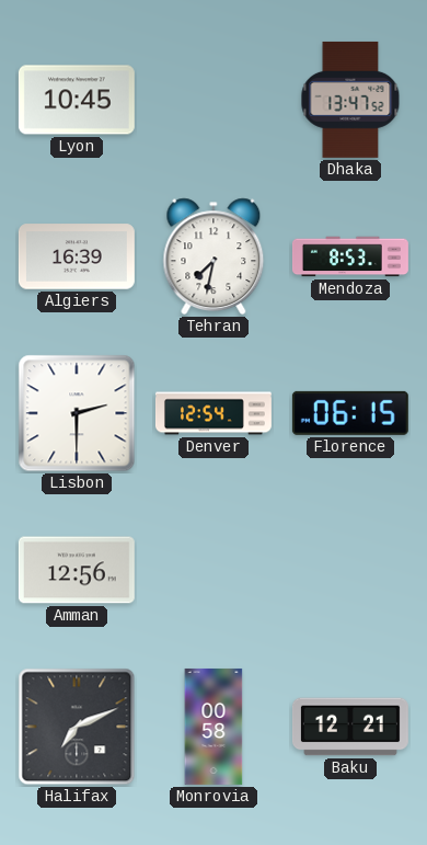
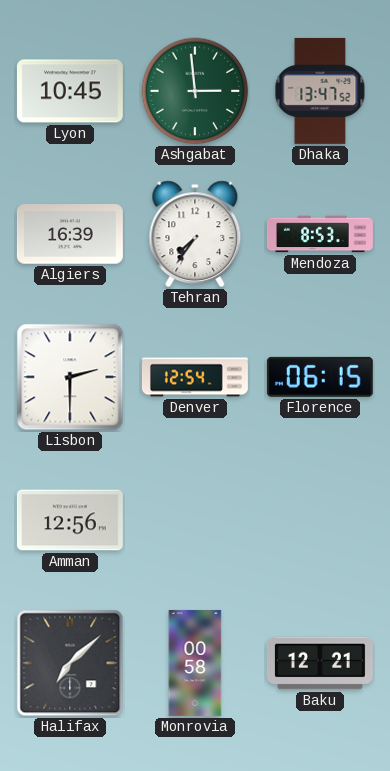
Ashgabat: none -> 2:59 (195, 91)
Tehran: 7:32 -> 7:36 (195, 234)
Halifax: 7:11 -> 7:08 (70, 663)
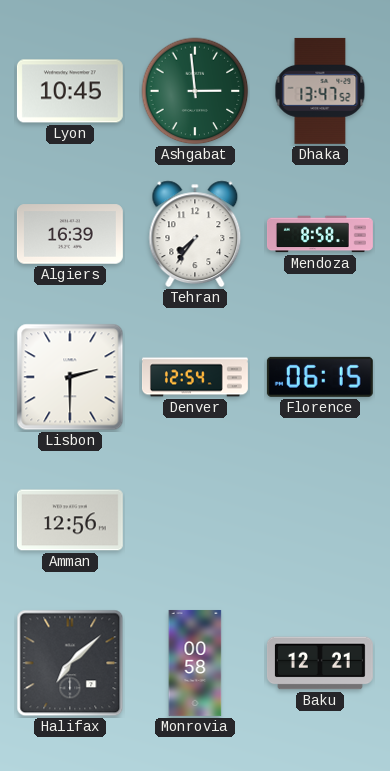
Mendoza: 8:53 -> 8:58 (320, 234)
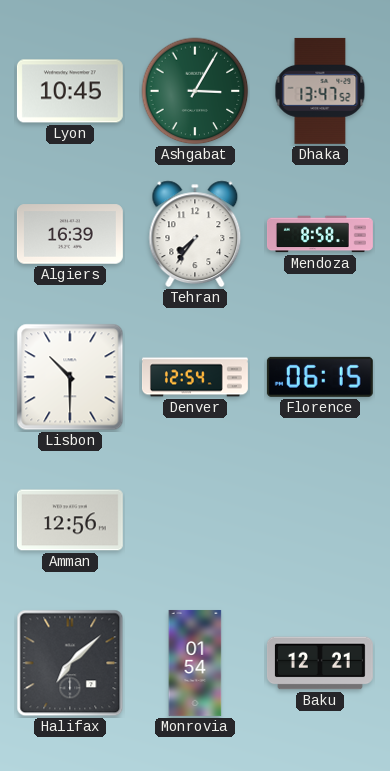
Ashgabat: 2:59 -> 3:05 (195, 91)
Lisbon: 2:30 -> 10:30 (70, 377)
Monrovia: 00:58 -> 01:54 (195, 663)
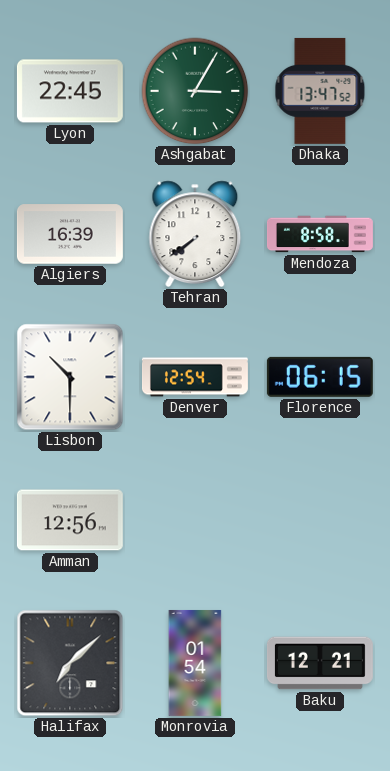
Lyon: 10:45 -> 22:45 (70, 91)
Tehran: 7:36 -> 7:39 (195, 234)
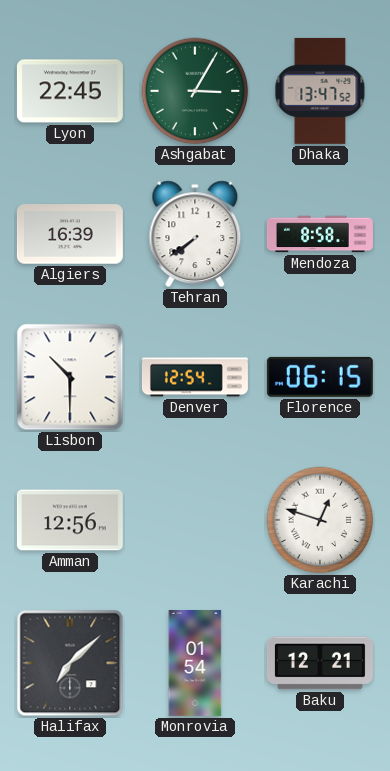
Karachi: none -> 12:48 (320, 520)
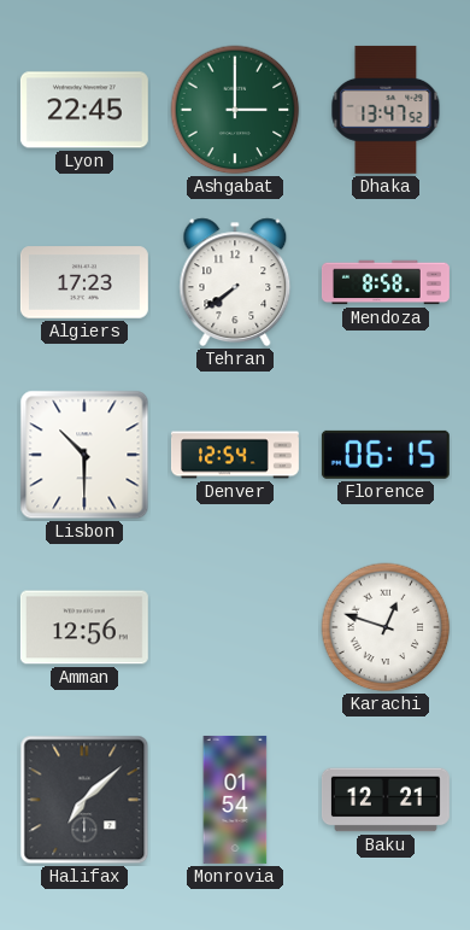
Ashgabat: 3:05 -> 3:00 (235, 110)
Algiers: 16:39 -> 17:23 (84, 282)
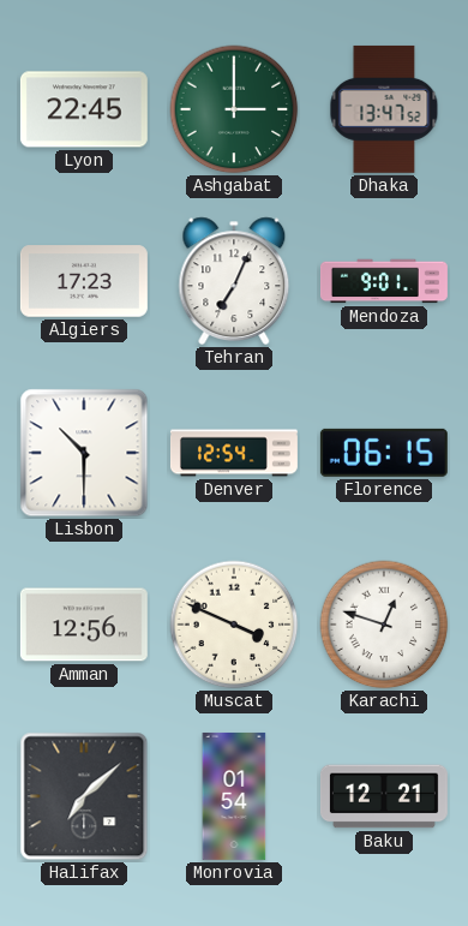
Tehran: 7:39 -> 7:04 (234, 281)
Mendoza: 8:58 -> 9:01 (384, 281)
Muscat: none -> 3:49 (234, 625)
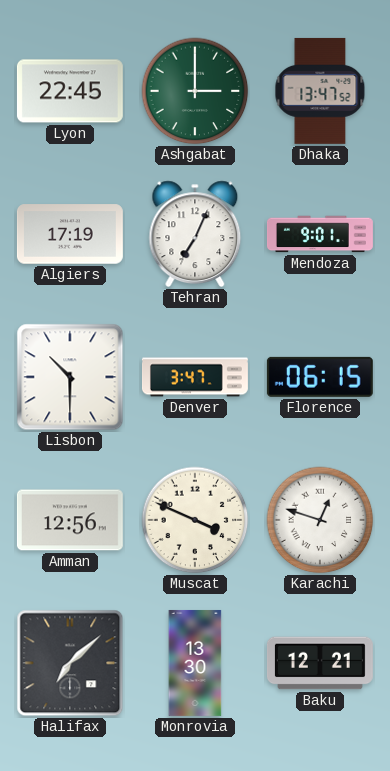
Algiers: 17:23 -> 17:19 (70, 234)
Denver: 12:54 -> 3:47 (195, 377)
Monrovia: 01:54 -> 13:30 (195, 663)
